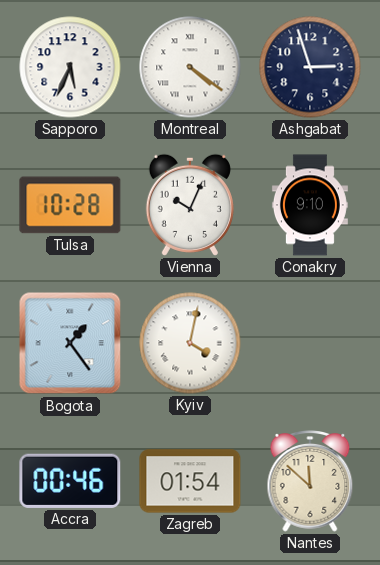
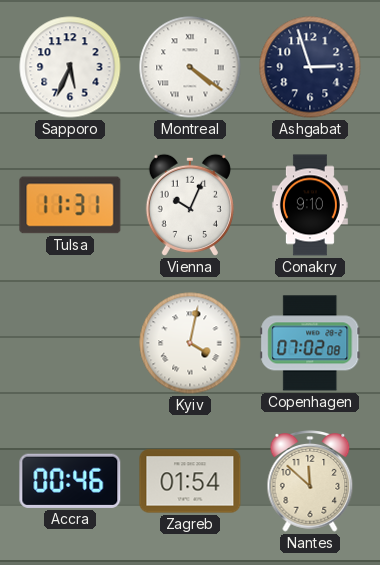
Tulsa: 10:28 -> 11:31 (70, 205)
Bogota: 1:24 -> none (70, 343)
Copenhagen: none -> 07:02 (310, 343)
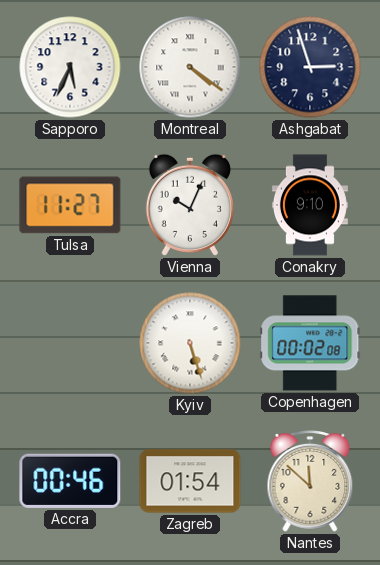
Tulsa: 11:31 -> 11:27 (70, 205)
Kyiv: 4:02 -> 5:27 (190, 343)
Copenhagen: 07:02 -> 00:02 (310, 343)
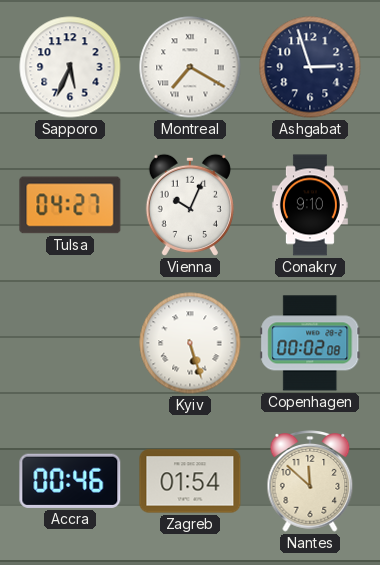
Montreal: 4:21 -> 7:20 (190, 67)
Tulsa: 11:27 -> 04:27 (70, 205)
